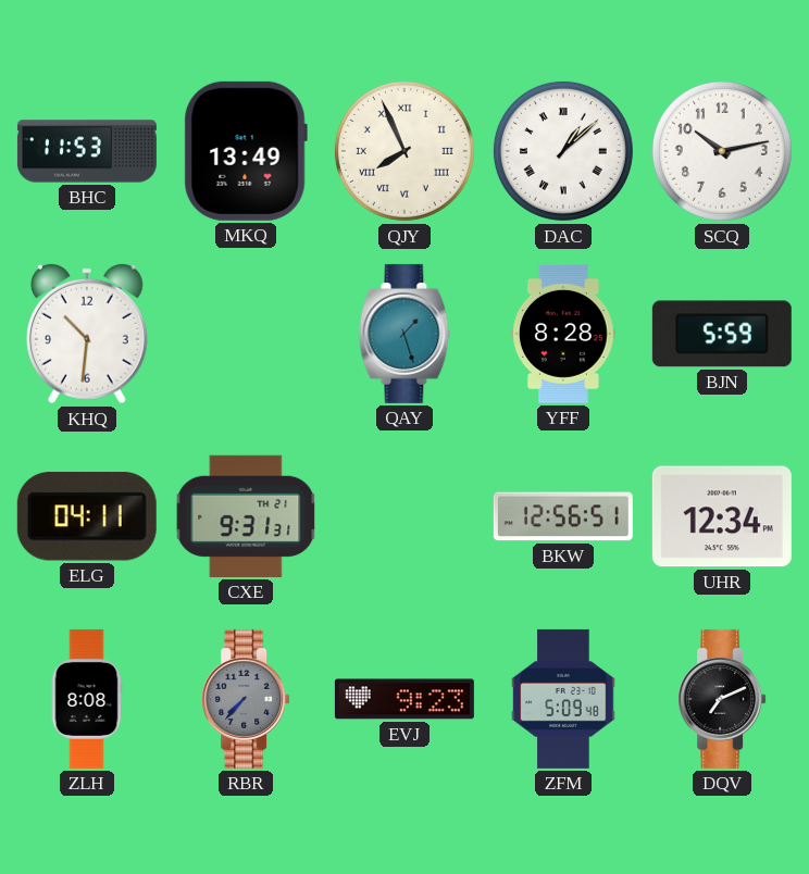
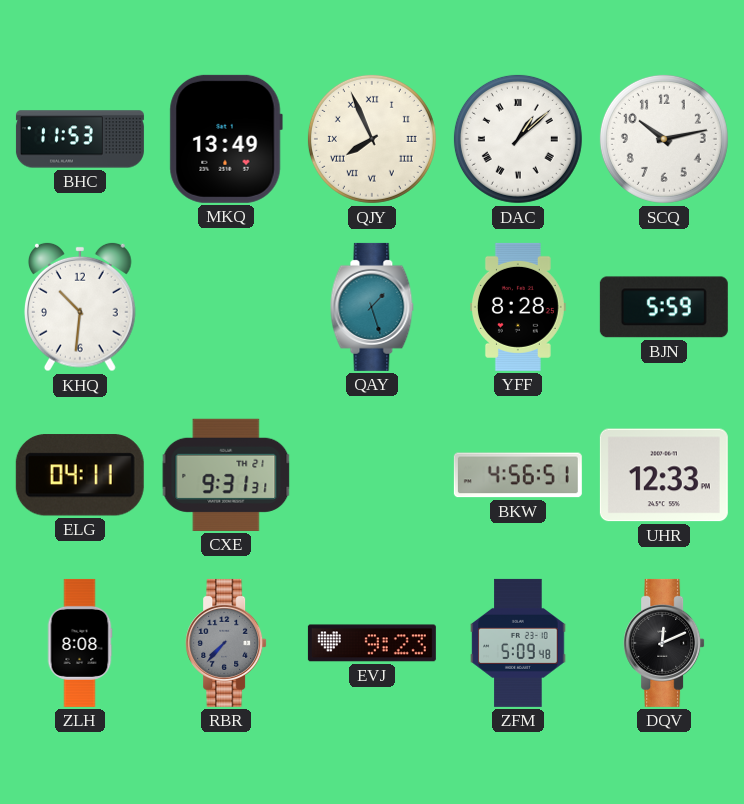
BKW: 12:56 -> 4:56 (518, 475)
UHR: 12:34 -> 12:33 (664, 475)
DQV: 7:11 -> 12:11 (664, 643)
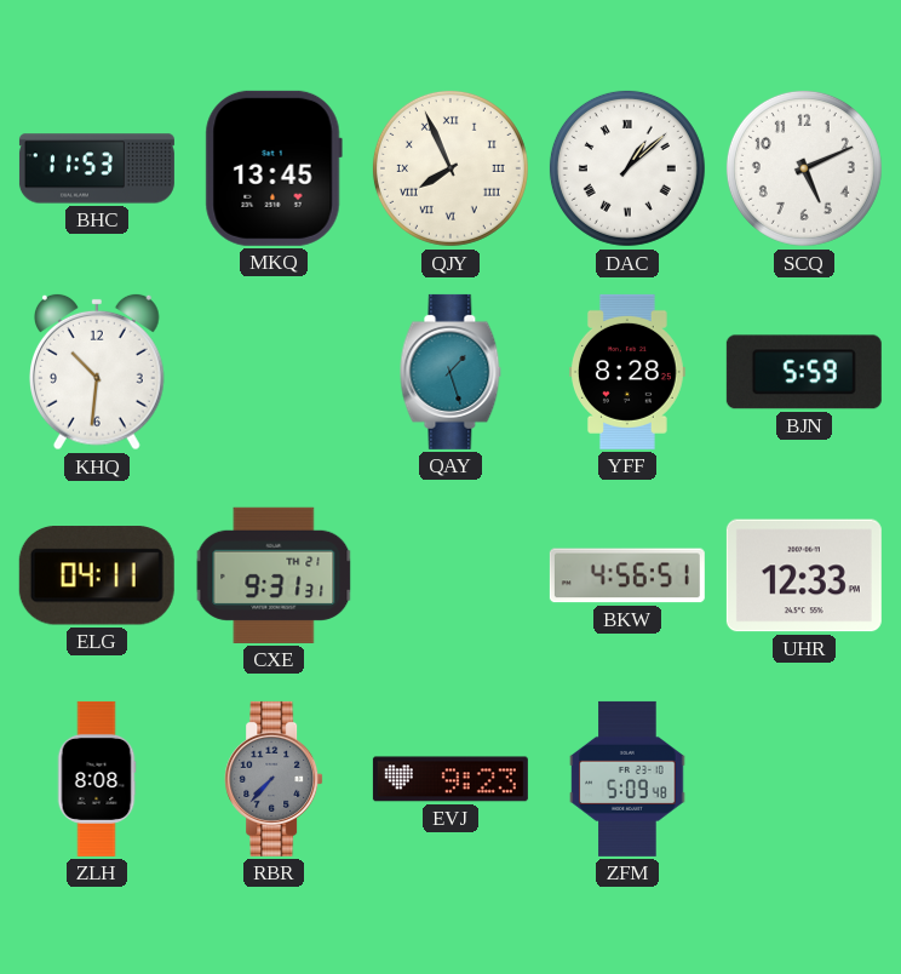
MKQ: 13:49 -> 13:45 (274, 168)
SCQ: 10:13 -> 5:11 (804, 168)
DQV: 12:11 -> none (664, 643)
